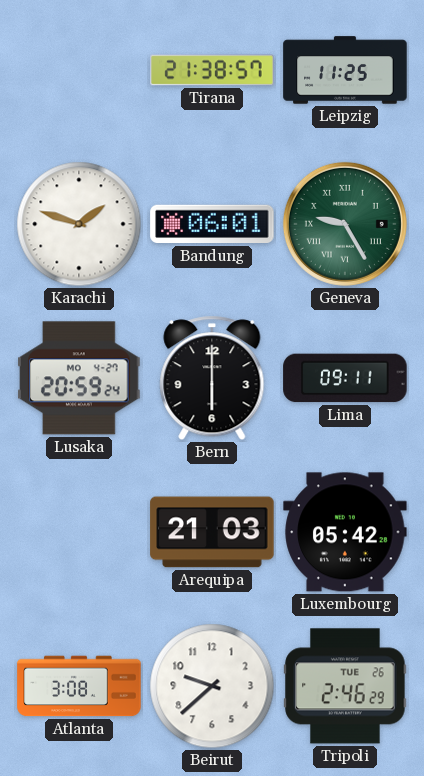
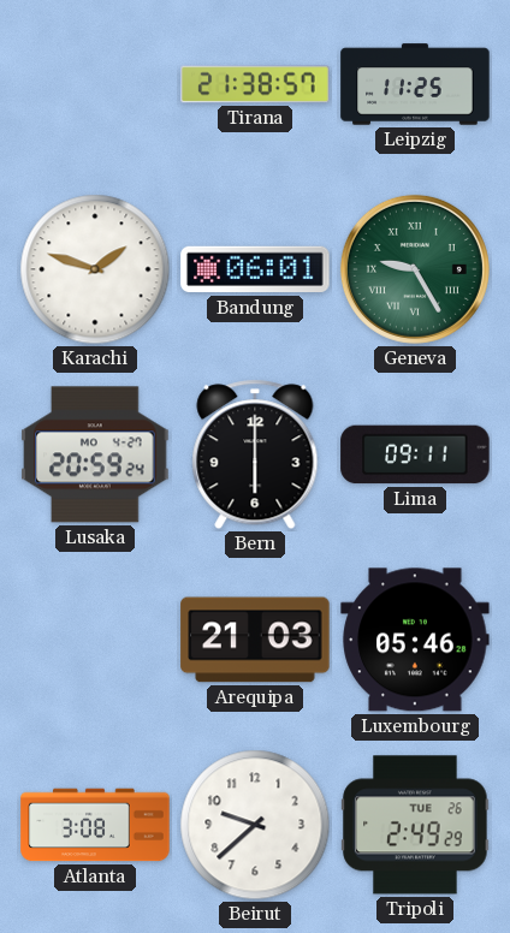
Luxembourg: 05:42 -> 05:46 (415, 640)
Tripoli: 2:46 -> 2:49 (415, 825)
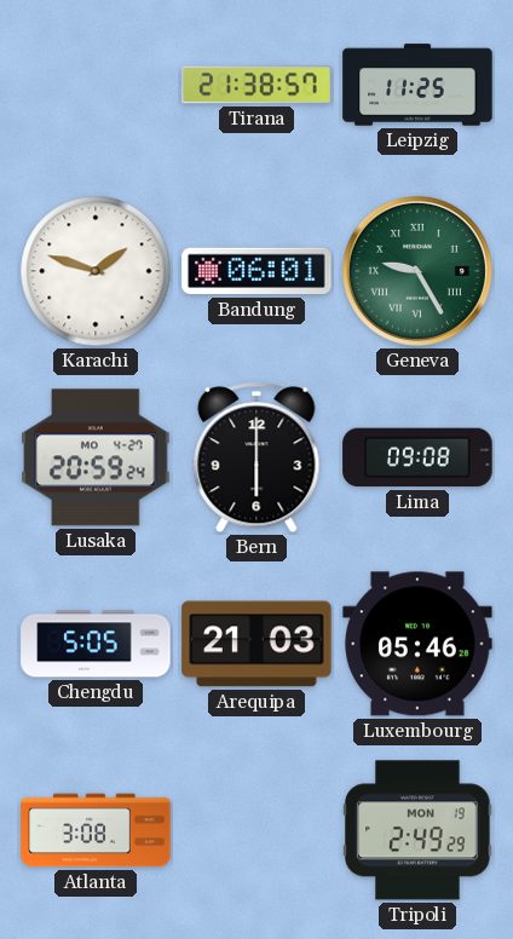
Lima: 09:11 -> 09:08 (417, 457)
Chengdu: none -> 5:05 (96, 644)
Beirut: 9:38 -> none (255, 825)
Tripoli date: TUE 26 -> MON 19 (417, 830)
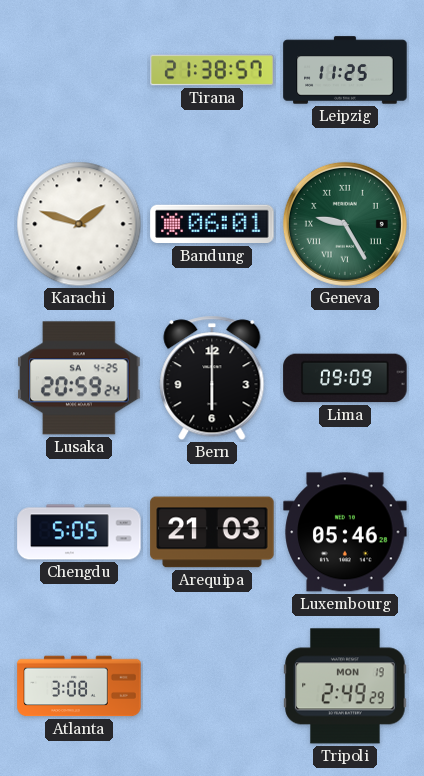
Lusaka date: MO 4-27 -> SA 4-25 (79, 378)
Lima: 09:08 -> 09:09 (345, 378)
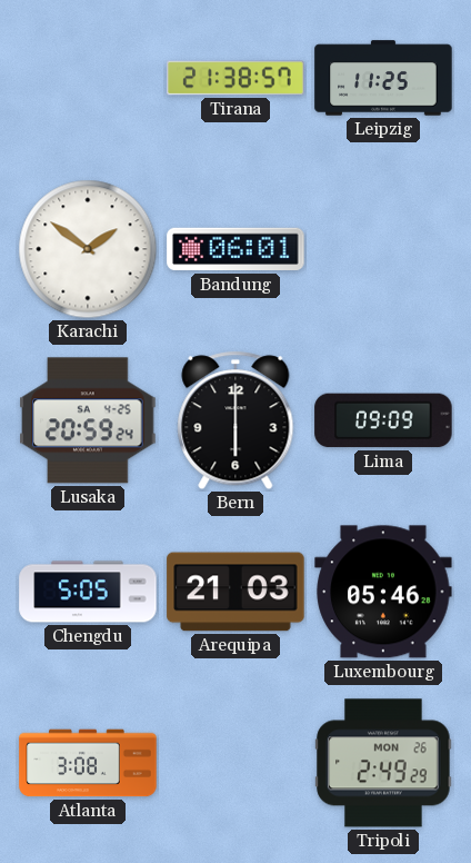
Karachi: 1:48 -> 1:51 (88, 249)
Geneva: 9:25 -> none (345, 224)
Tripoli date: MON 19 -> MON 26 (383, 763)
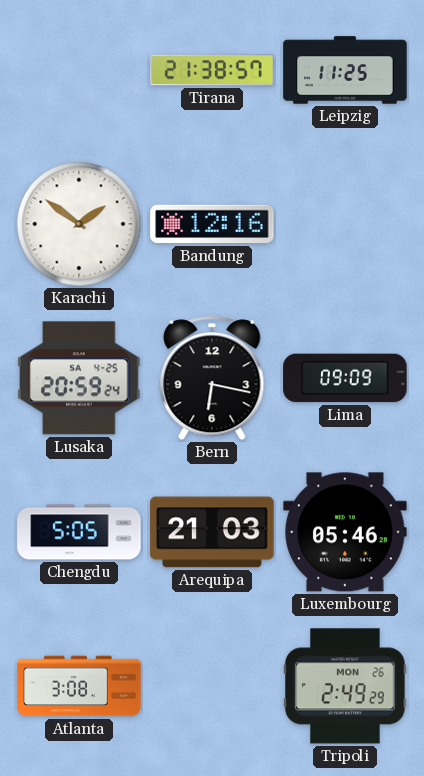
Bandung: 06:01 -> 12:16 (212, 224)
Bern: 6:00 -> 6:17 (212, 378)
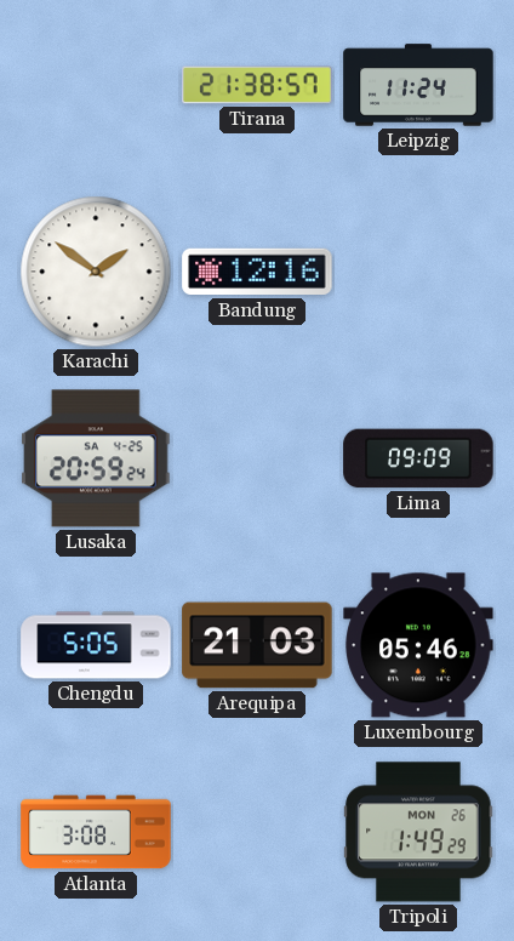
Leipzig: 11:25 -> 11:24 (418, 85)
Bern: 6:17 -> none (212, 378)
Tripoli: 2:49 -> 1:49 (418, 832)
